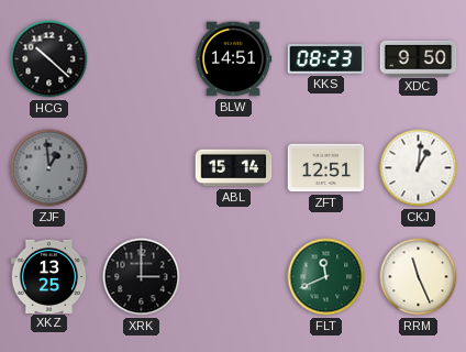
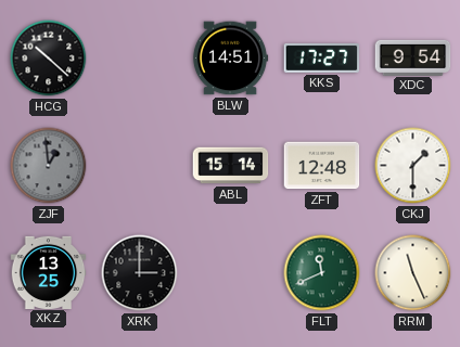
KKS: 08:23 -> 17:27 (322, 57)
XDC: 9:50 -> 9:54 (413, 57)
ZFT: 12:51 -> 12:48 (322, 166)
CKJ: 1:01 -> 1:30 (413, 166)
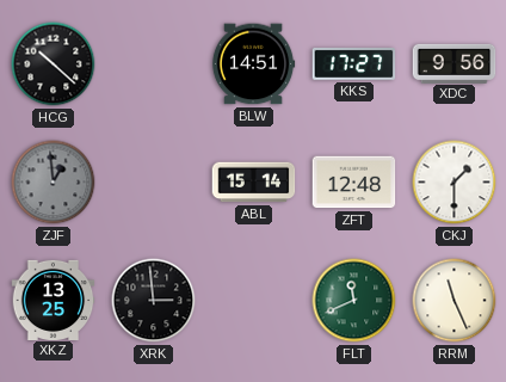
XDC: 9:54 -> 9:56 (455, 63)
XRK: 3:00 -> 2:59 (154, 301)
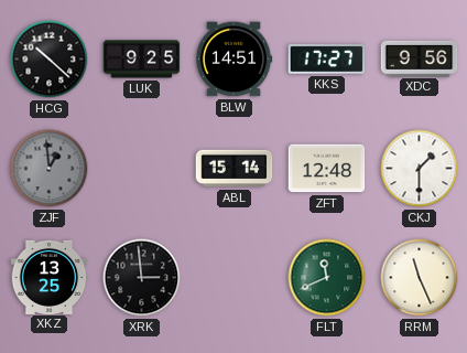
LUK: none -> 9:25 (142, 60)
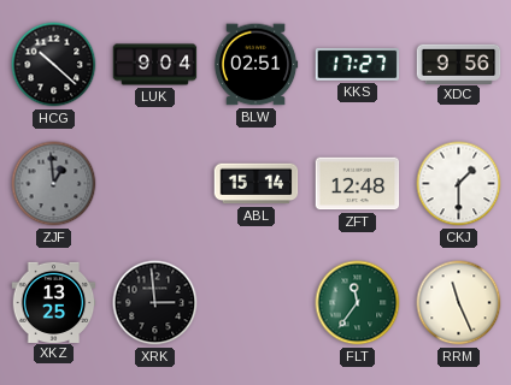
LUK: 9:25 -> 9:04 (155, 65)
BLW: 14:51 -> 02:51 (255, 65)
FLT: 11:41 -> 11:36 (358, 303)
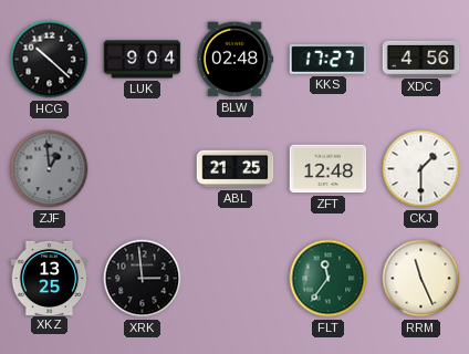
BLW: 02:51 -> 02:48 (234, 60)
XDC: 9:56 -> 4:56 (421, 59)
ABL: 15:14 -> 21:25 (236, 169)
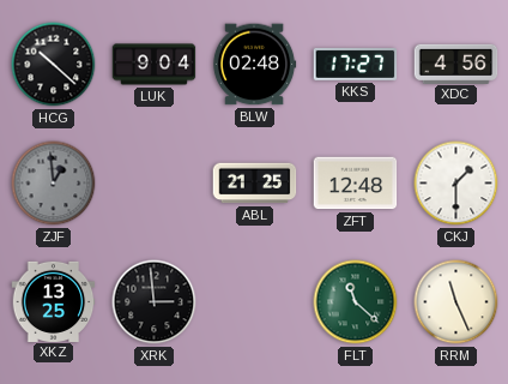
FLT: 11:36 -> 11:22 (356, 302)
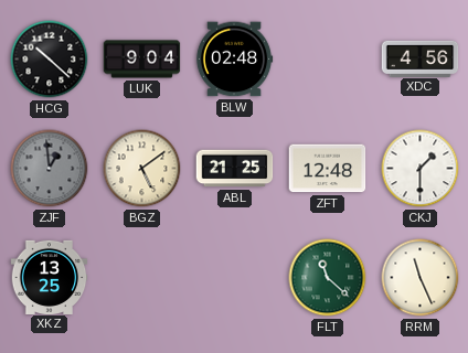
KKS: 17:27 -> none (356, 64)
BGZ: none -> 5:09 (142, 169)
XRK: 2:59 -> none (155, 302)
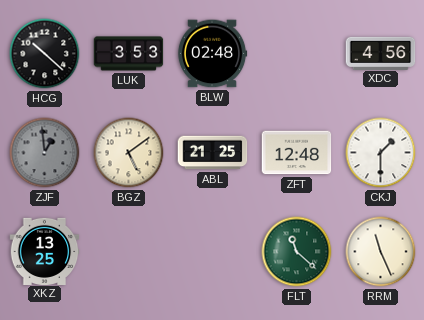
LUK: 9:04 -> 3:53 (129, 54)
